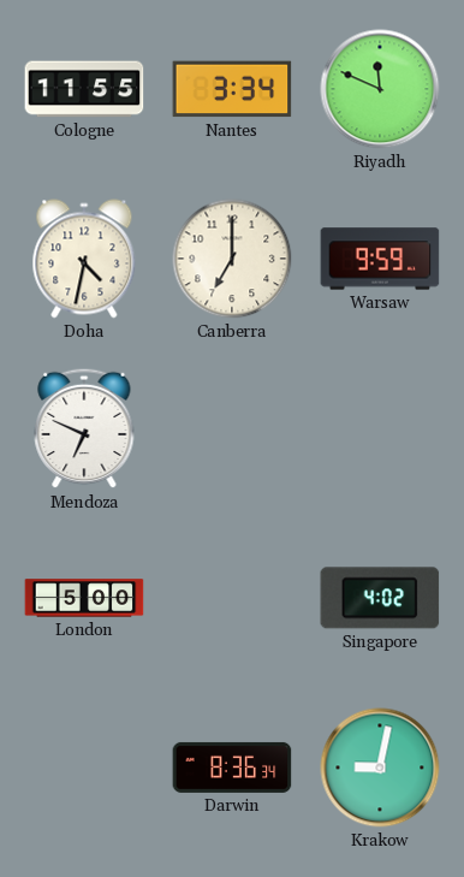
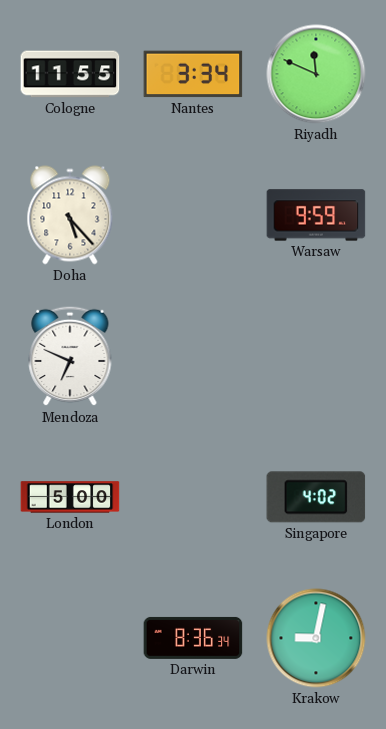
Doha: 4:32 -> 5:23 (70, 215)
Canberra: 7:00 -> none (232, 259)
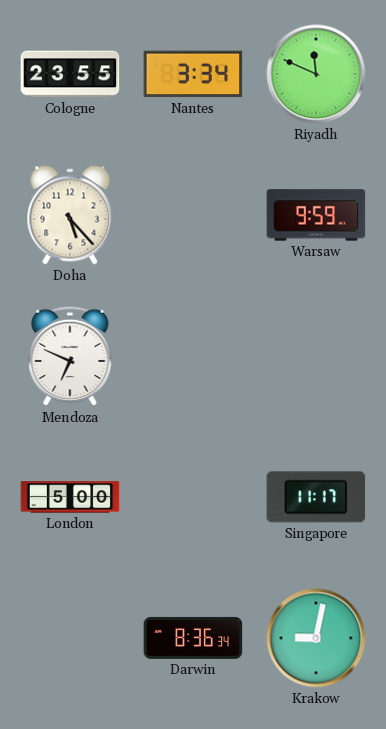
Cologne: 11:55 -> 23:55 (70, 74)
Singapore: 4:02 -> 11:17 (316, 497)
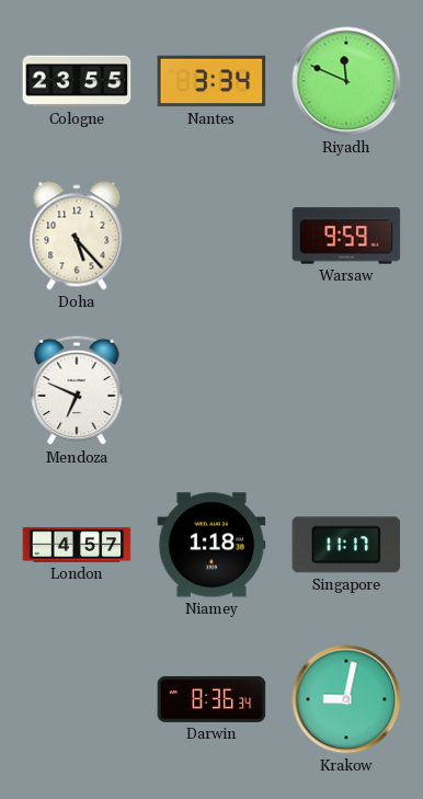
London: 5:00 -> 4:57 (77, 545)
Niamey: none -> 1:18 (211, 545)
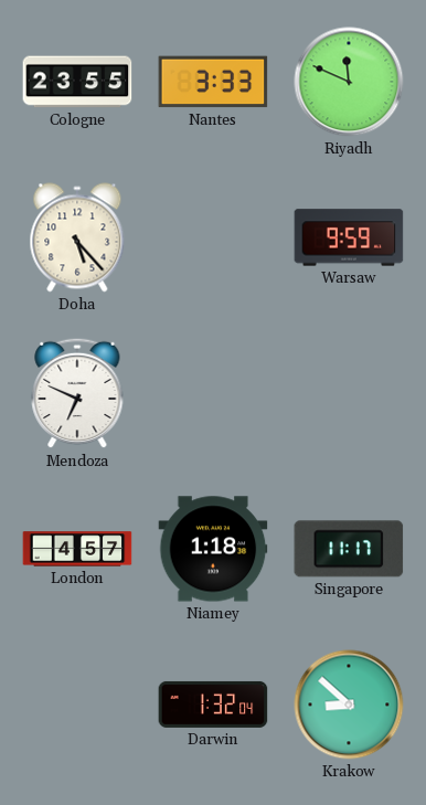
Nantes: 3:34 -> 3:33 (213, 82)
Darwin: 8:36 -> 1:32 (213, 705)
Krakow: 9:02 -> 8:52 (349, 705)
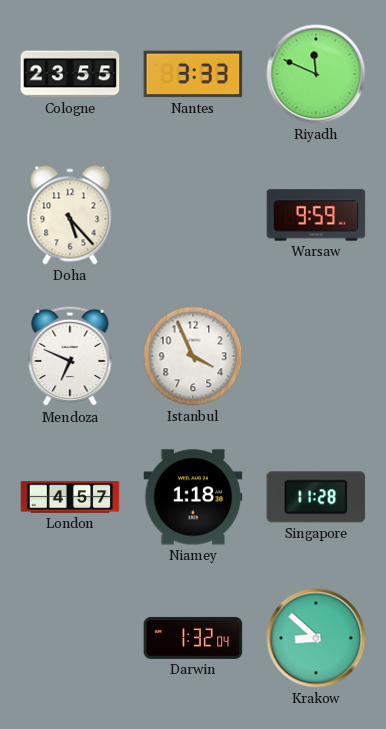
Istanbul: none -> 3:56 (193, 356)
Singapore: 11:17 -> 11:28 (316, 497)
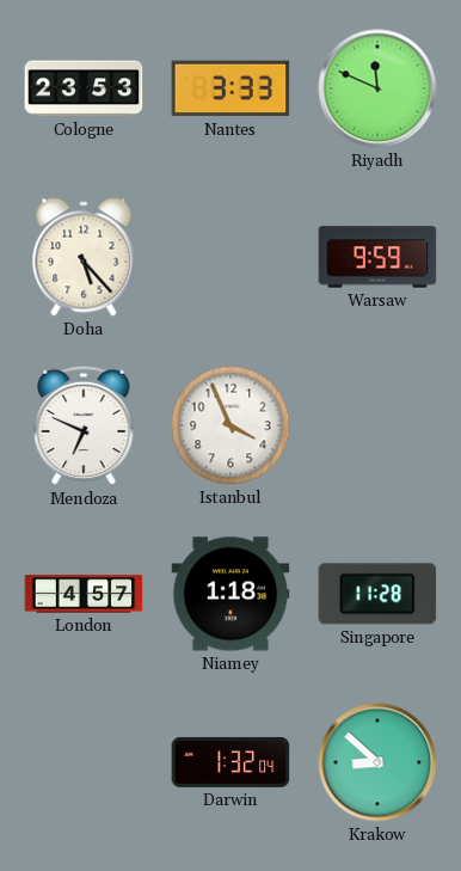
Cologne: 23:55 -> 23:53 (84, 88)
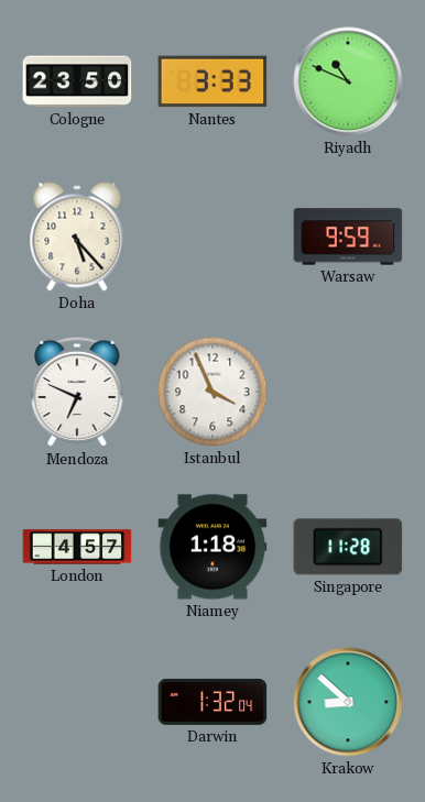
Cologne: 23:53 -> 23:50 (77, 81)
Riyadh: 11:49 -> 10:49 (348, 81)
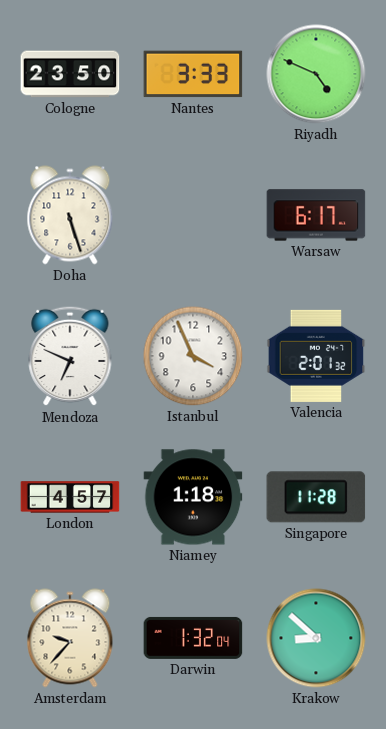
Riyadh: 10:49 -> 4:49 (316, 74)
Doha: 5:23 -> 5:27 (70, 215)
Warsaw: 9:59 -> 6:17 (316, 215)
Valencia: none -> 2:01 (316, 356)
Amsterdam: none -> 9:37 (70, 638)
